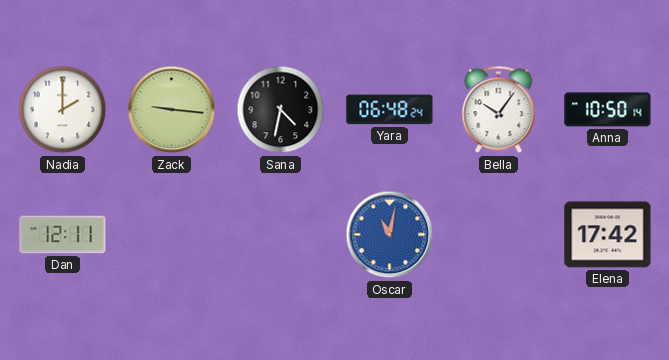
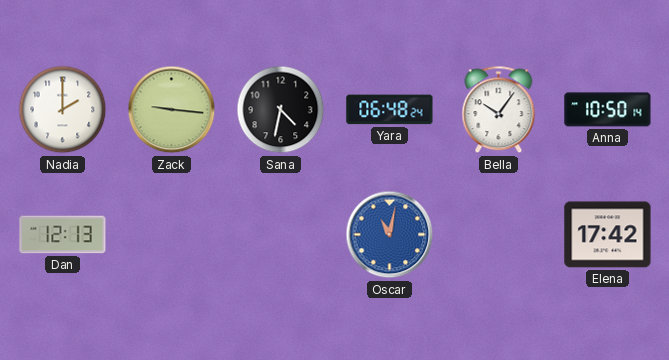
Dan: 12:11 -> 12:13 (63, 235)
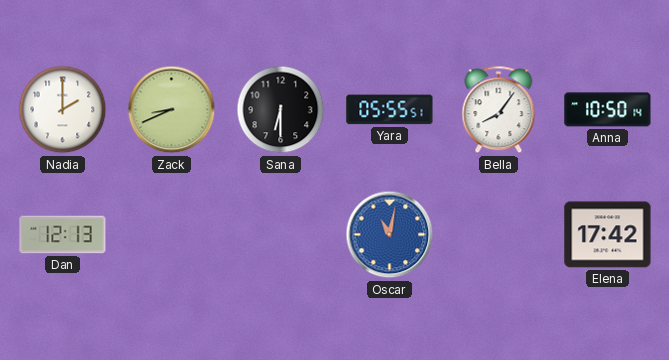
Zack: 9:16 -> 8:41 (172, 110)
Sana: 4:32 -> 6:30 (281, 110)
Yara: 06:48 -> 05:55 (390, 110)
Bella: 10:06 -> 8:06 (499, 110)
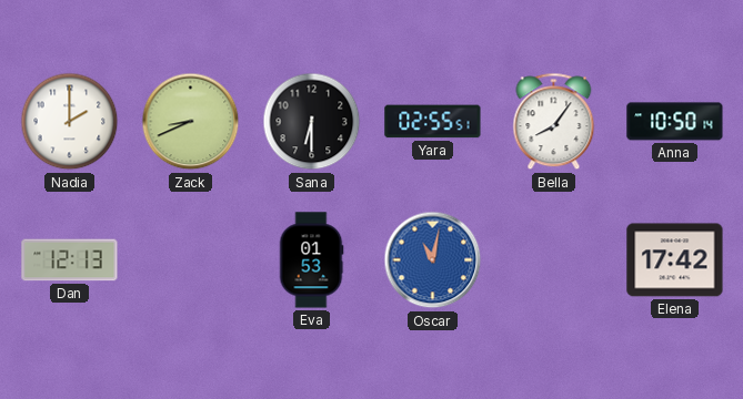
Yara: 05:55 -> 02:55 (433, 122)
Eva: none -> 01:53 (311, 260)
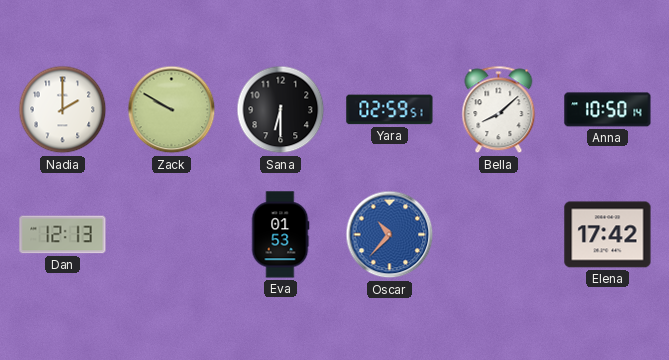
Zack: 8:41 -> 9:50 (172, 110)
Yara: 02:55 -> 02:59 (390, 110)
Bella: 8:06 -> 8:08 (499, 110)
Oscar: 11:02 -> 10:37 (390, 235)
